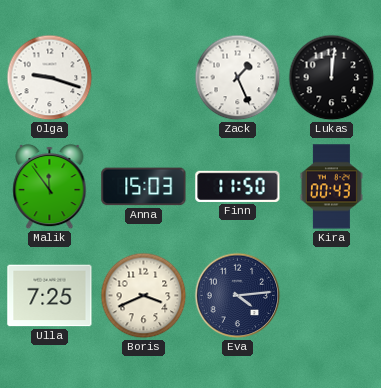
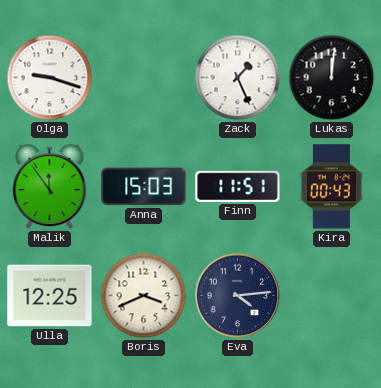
Finn: 11:50 -> 11:51 (238, 186)
Ulla: 7:25 -> 12:25 (50, 296)
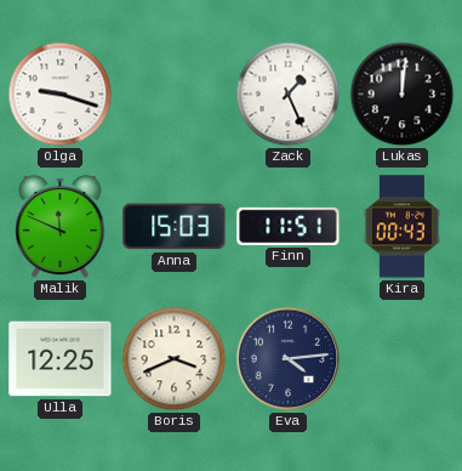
Malik: 11:54 -> 11:49 (61, 227)
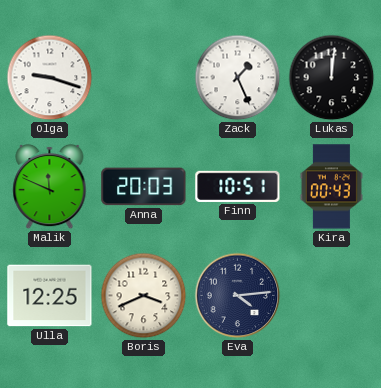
Anna: 15:03 -> 20:03 (144, 187)
Finn: 11:51 -> 10:51 (238, 186)
